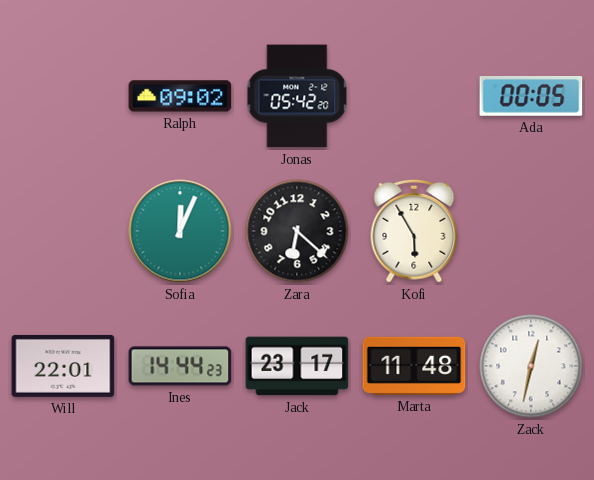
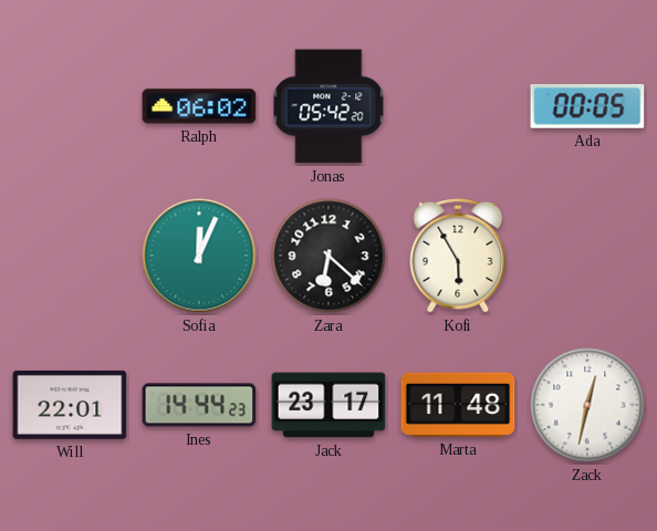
Ralph: 09:02 -> 06:02 (199, 106)
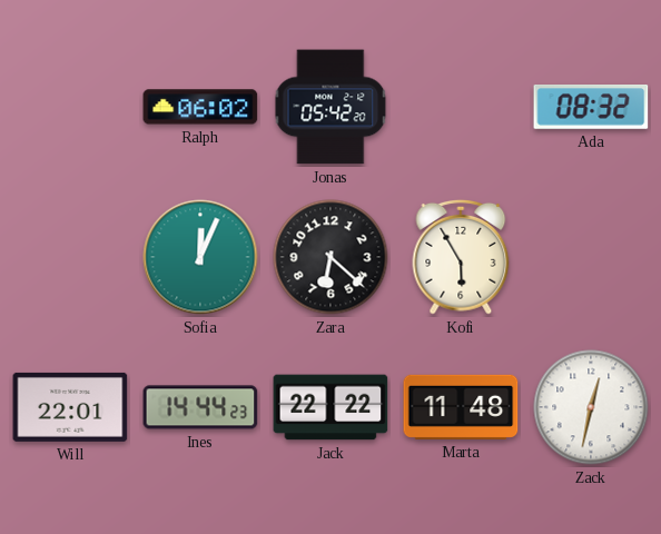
Ada: 00:05 -> 08:32 (591, 108)
Jack: 23:17 -> 22:22 (331, 407)
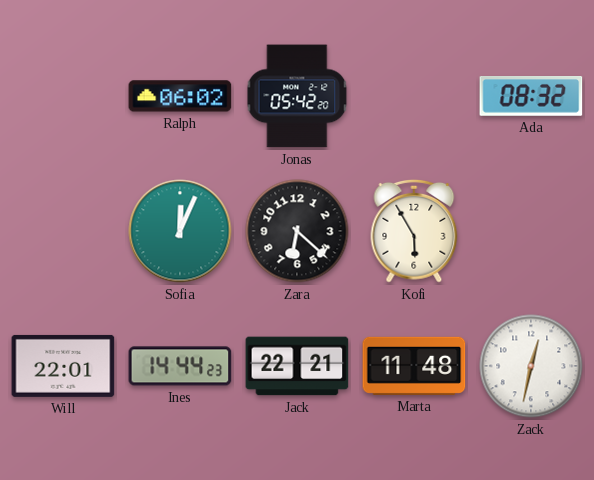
Jack: 22:22 -> 22:21 (297, 366)
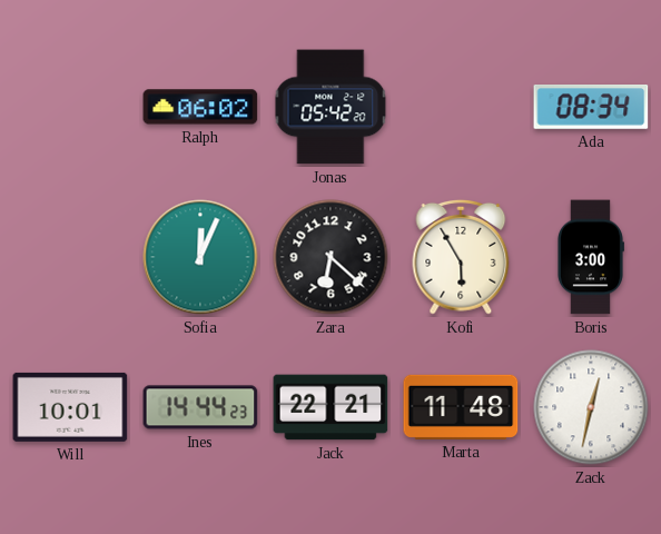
Ada: 08:32 -> 08:34 (591, 108)
Boris: none -> 3:00 (590, 257)
Will: 22:01 -> 10:01 (70, 407)
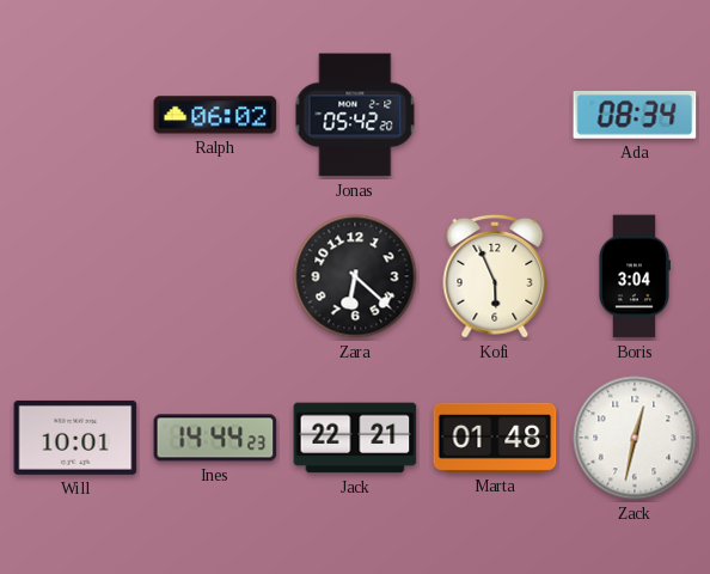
Sofia: 12:04 -> none (200, 257)
Kofi: 5:55 -> 5:56 (495, 276)
Boris: 3:00 -> 3:04 (634, 276)
Marta: 11:48 -> 01:48 (495, 438)
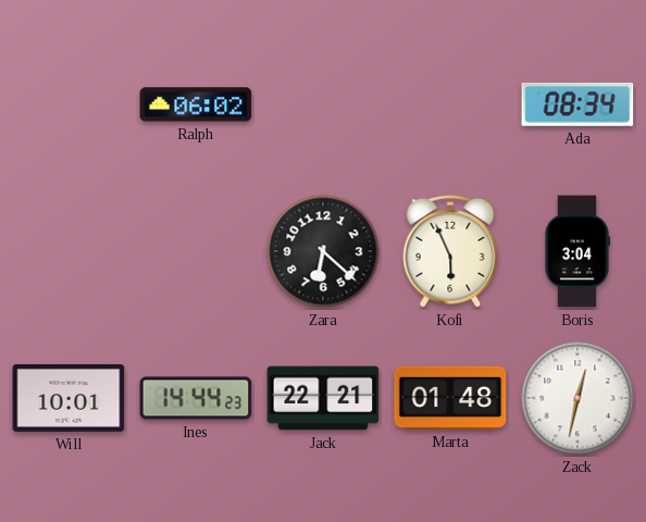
Jonas: 05:42 -> none (355, 115)
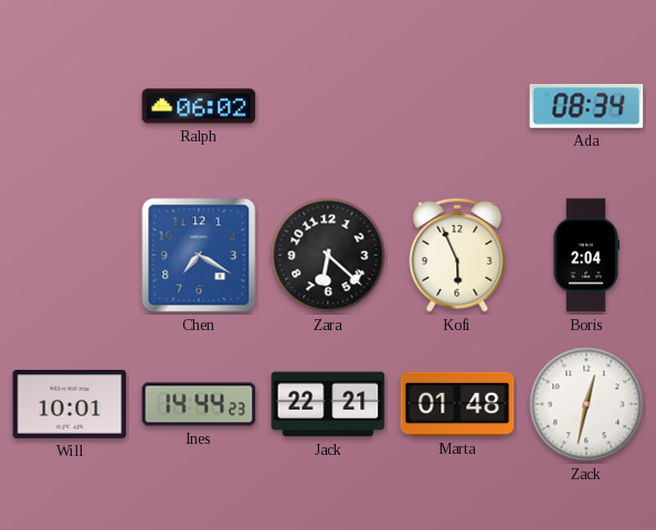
Chen: none -> 7:20 (199, 255)
Boris: 3:04 -> 2:04 (585, 255)
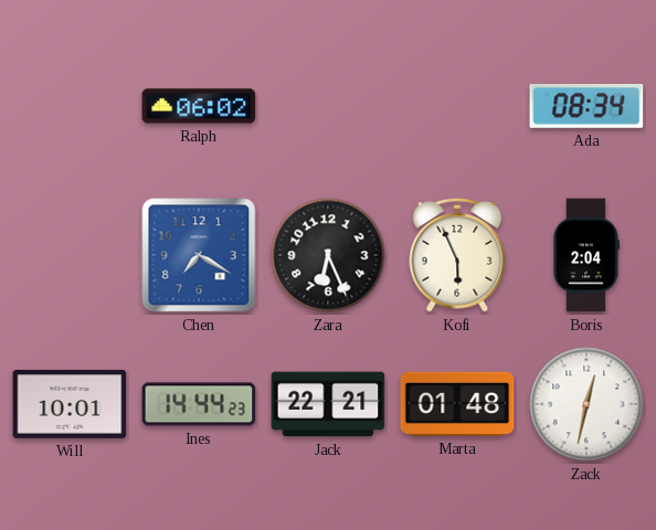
Zara: 6:22 -> 6:26 (328, 255)
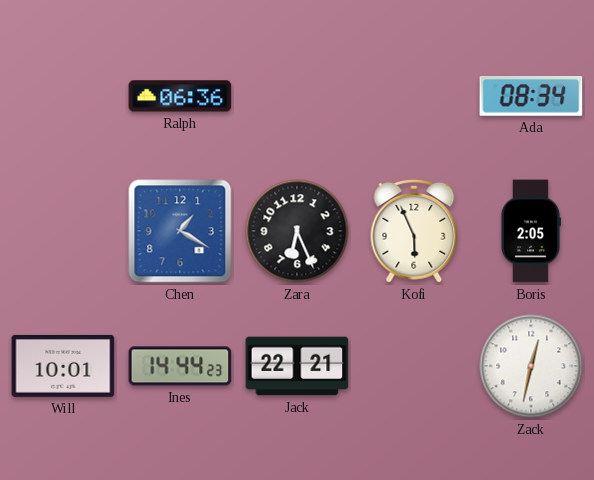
Ralph: 06:02 -> 06:36 (180, 96)
Chen: 7:20 -> 1:20 (180, 231)
Boris: 2:04 -> 2:05 (530, 231)
Marta: 01:48 -> none (457, 404)
